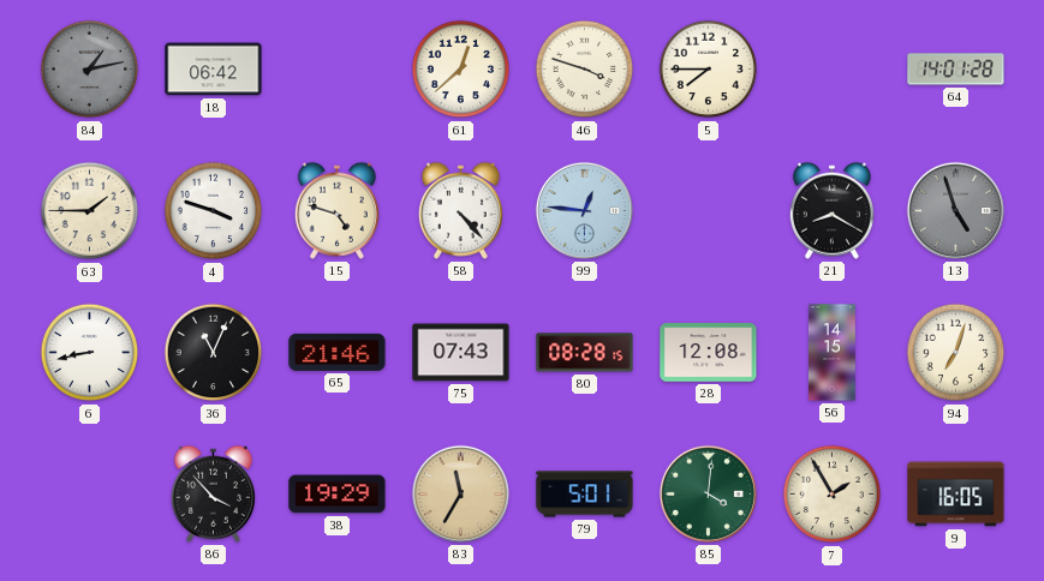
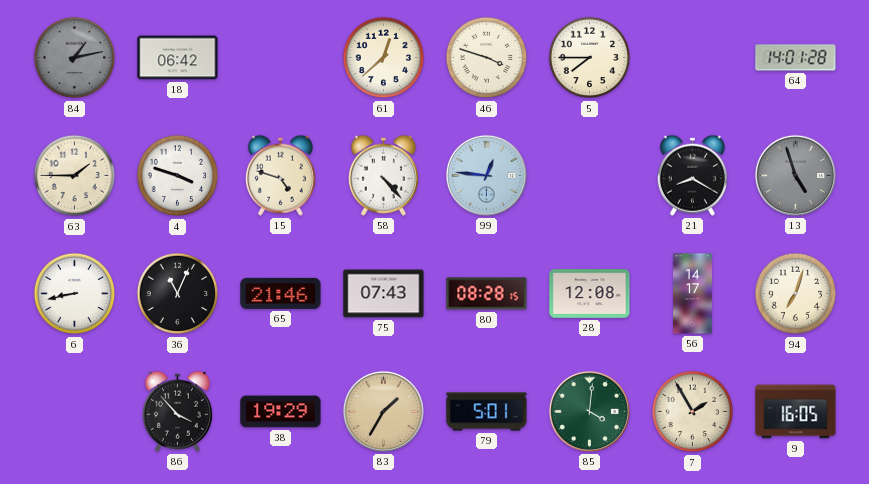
56: 14:15 -> 14:17 (693, 294)
83: 11:35 -> 1:35 (383, 411)
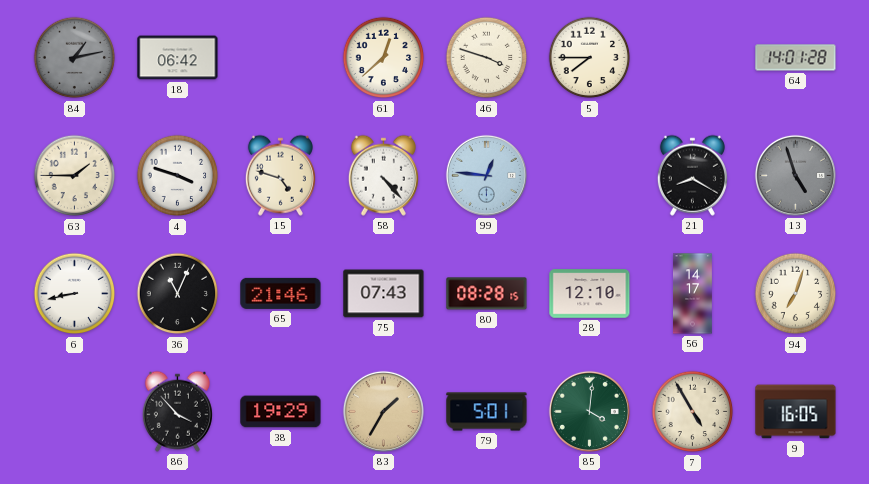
28: 12:08 -> 12:10 (590, 294)
7: 1:55 -> 4:55 (693, 412)
